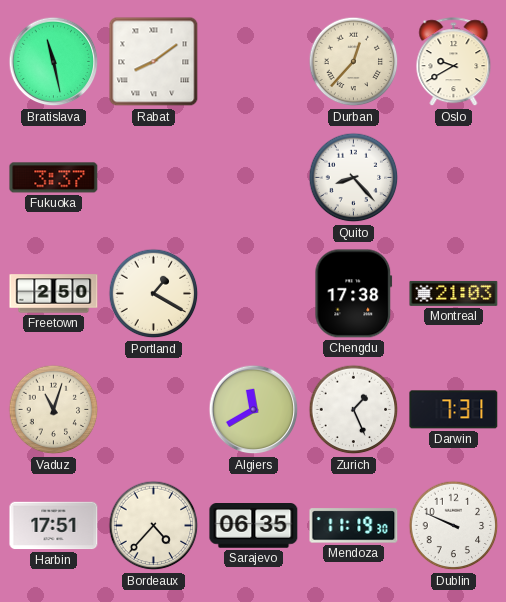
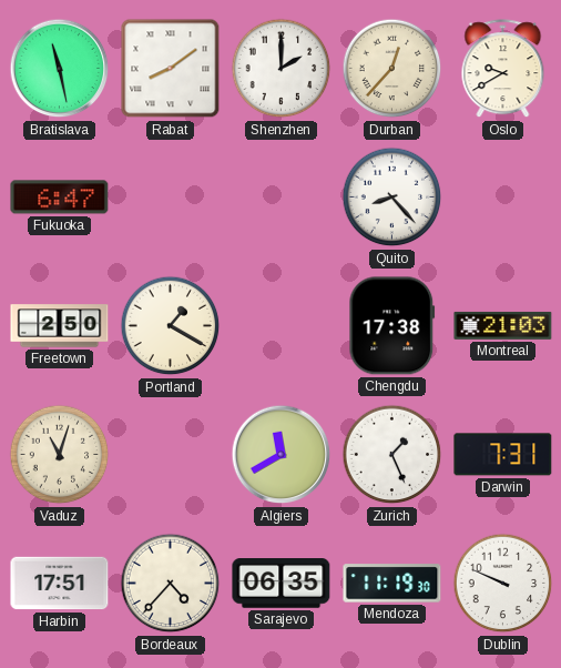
Shenzhen: none -> 2:00 (282, 69)
Fukuoka: 3:37 -> 6:47 (60, 198)
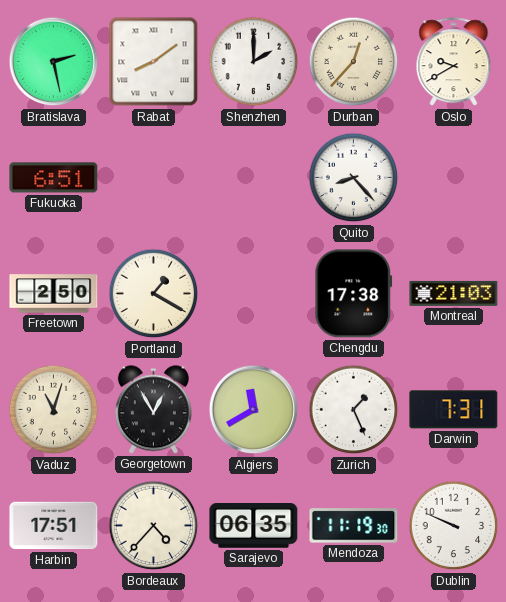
Bratislava: 11:28 -> 2:28 (54, 62)
Fukuoka: 6:47 -> 6:51 (54, 178)
Georgetown: none -> 12:55 (153, 410)
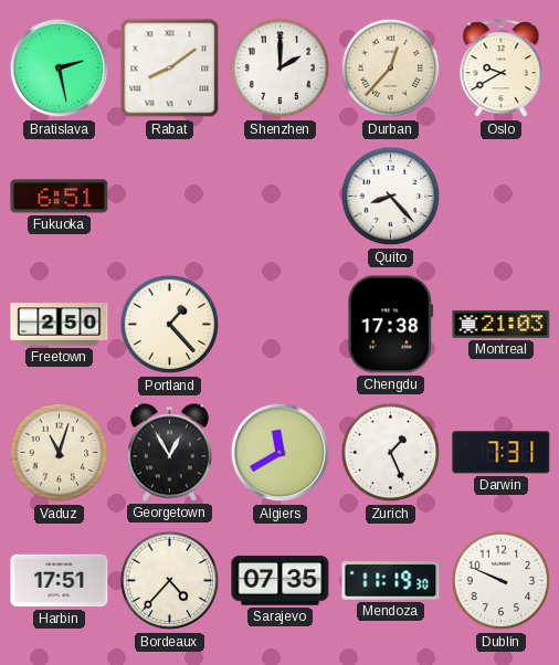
Portland: 1:20 -> 1:23 (170, 325)
Sarajevo: 06:35 -> 07:35 (281, 581)
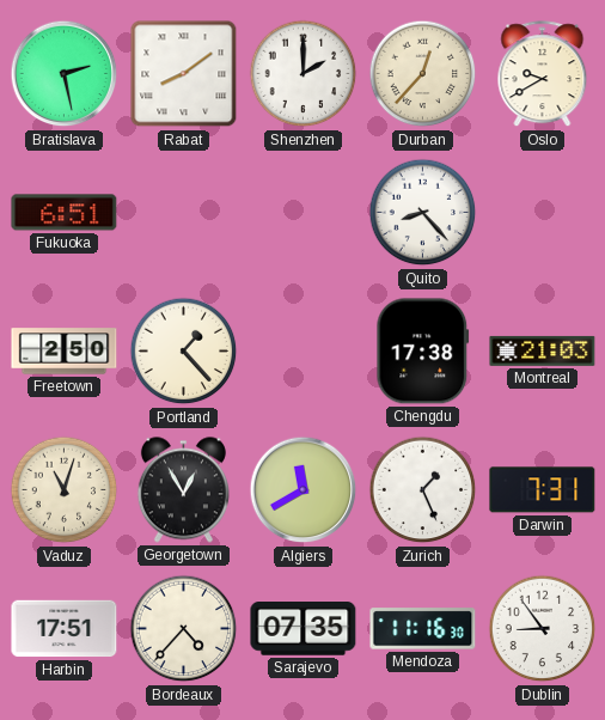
Mendoza: 11:19 -> 11:16 (423, 629)
Dublin: 9:49 -> 8:54 (543, 629)
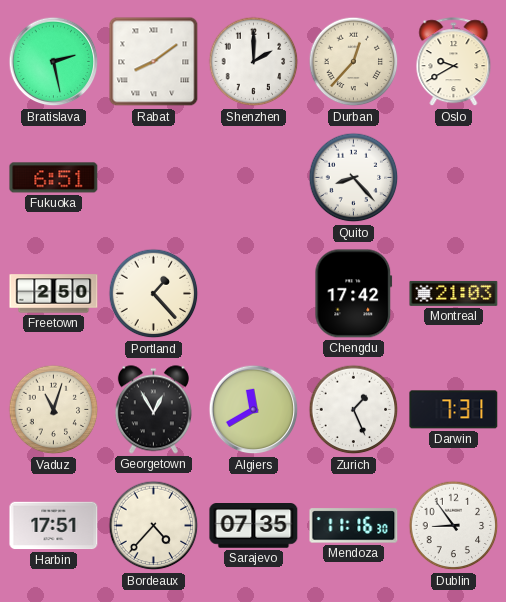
Chengdu: 17:38 -> 17:42 (354, 294)
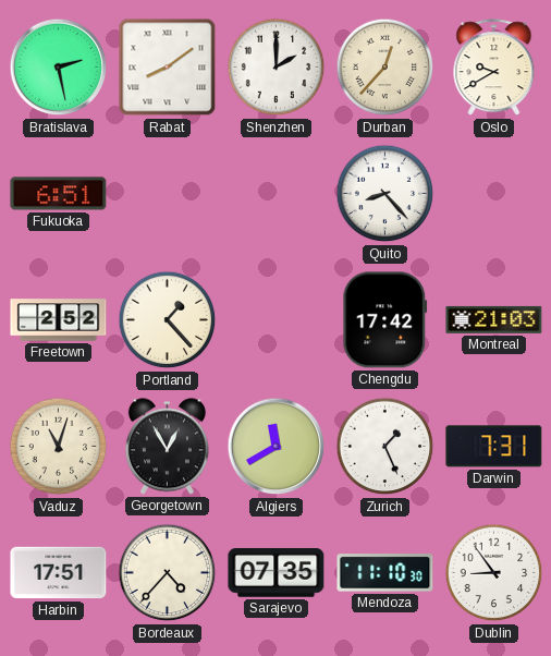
Freetown: 2:50 -> 2:52 (59, 320)
Mendoza: 11:16 -> 11:10 (385, 573)
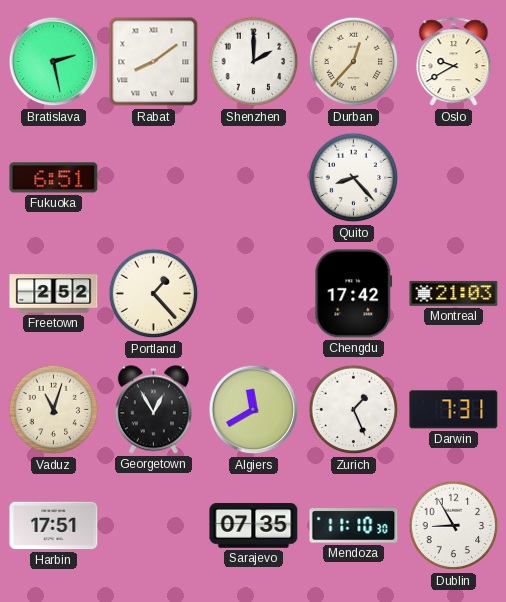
Bordeaux: 4:37 -> none (168, 573)
Dublin: 8:54 -> 8:55 (454, 526)
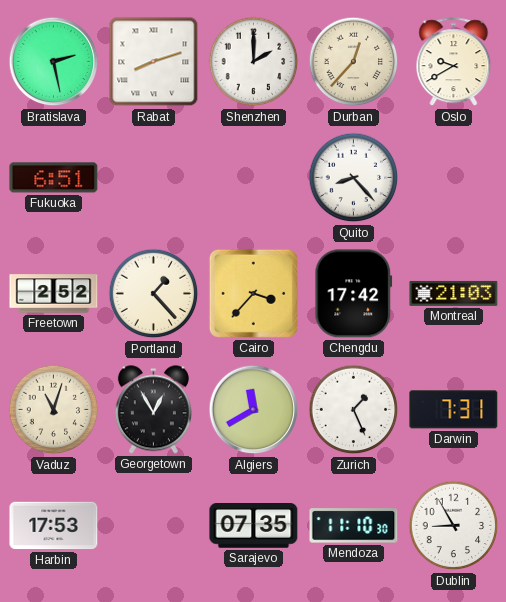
Rabat: 8:09 -> 8:12 (154, 62)
Cairo: none -> 3:37 (253, 293)
Harbin: 17:51 -> 17:53 (54, 526)
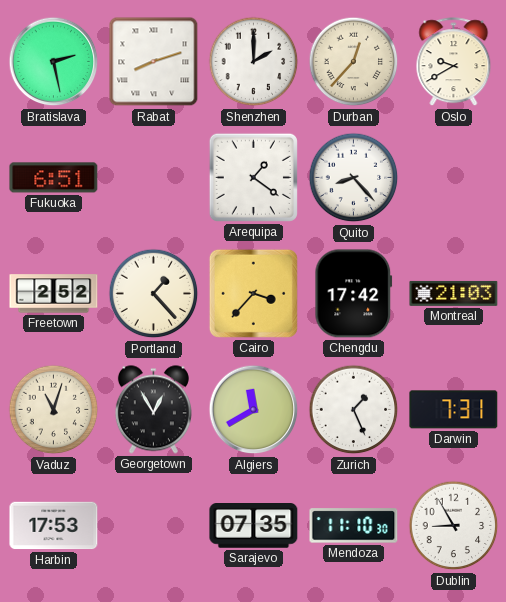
Arequipa: none -> 1:21 (253, 177)
